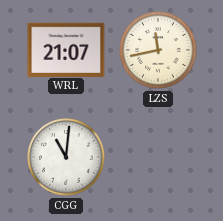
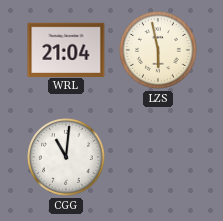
WRL: 21:07 -> 21:04 (66, 49)
LZS: 11:43 -> 5:58 (158, 50)
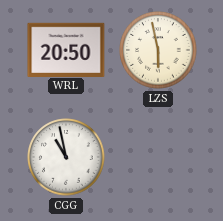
WRL: 21:04 -> 20:50 (66, 49)
CGG: 11:01 -> 10:58 (66, 157)
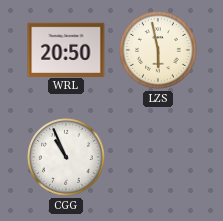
CGG: 10:58 -> 10:56 (66, 157)
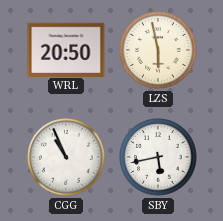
SBY: none -> 5:43 (158, 157)
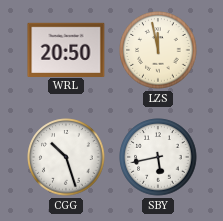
LZS: 5:58 -> 11:58 (158, 50)
CGG: 10:56 -> 10:27 (66, 157)
